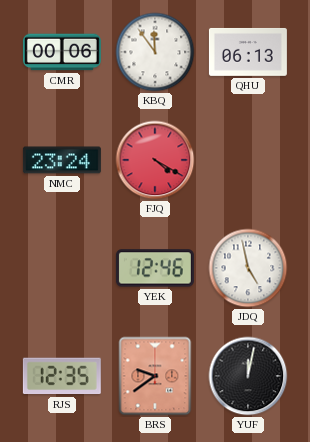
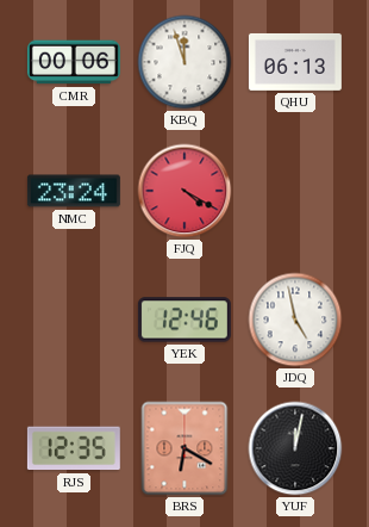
KBQ: 11:54 -> 11:57 (185, 62)
BRS: 9:39 -> 6:20 (185, 448)
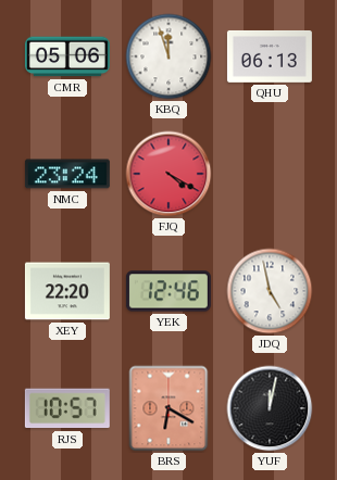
CMR: 00:06 -> 05:06 (67, 56)
XEY: none -> 22:20 (67, 291)
RJS: 12:35 -> 10:57 (67, 408)
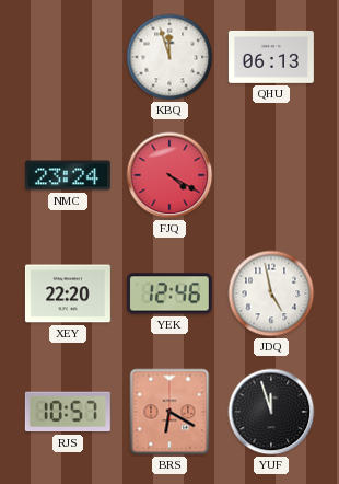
CMR: 05:06 -> none (67, 56)
YUF: 12:02 -> 11:57 (271, 412)
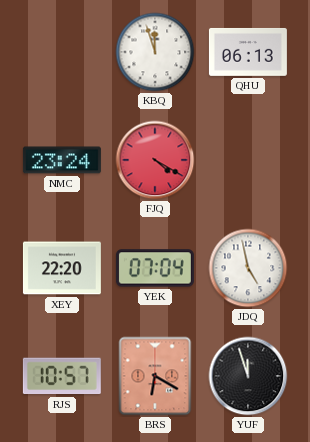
YEK: 12:46 -> 07:04 (155, 268)
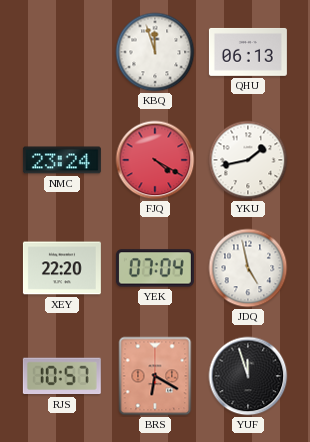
YKU: none -> 1:43 (248, 160)
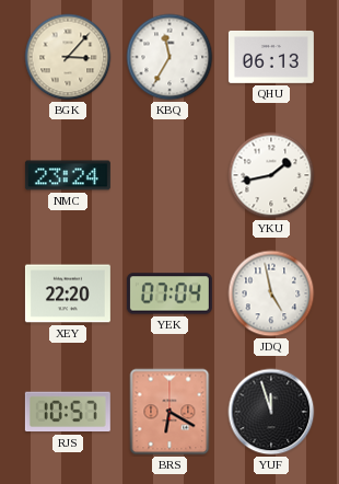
BGK: none -> 3:07 (68, 57)
KBQ: 11:57 -> 11:35 (169, 57)
FJQ: 4:20 -> none (155, 160)
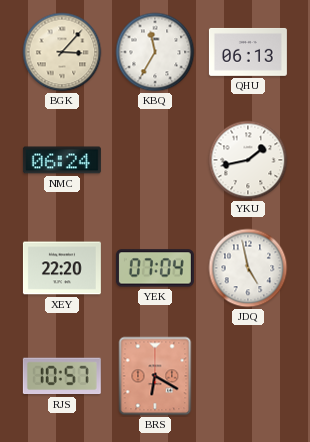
NMC: 23:24 -> 06:24 (62, 160)
YUF: 11:57 -> none (271, 412)
